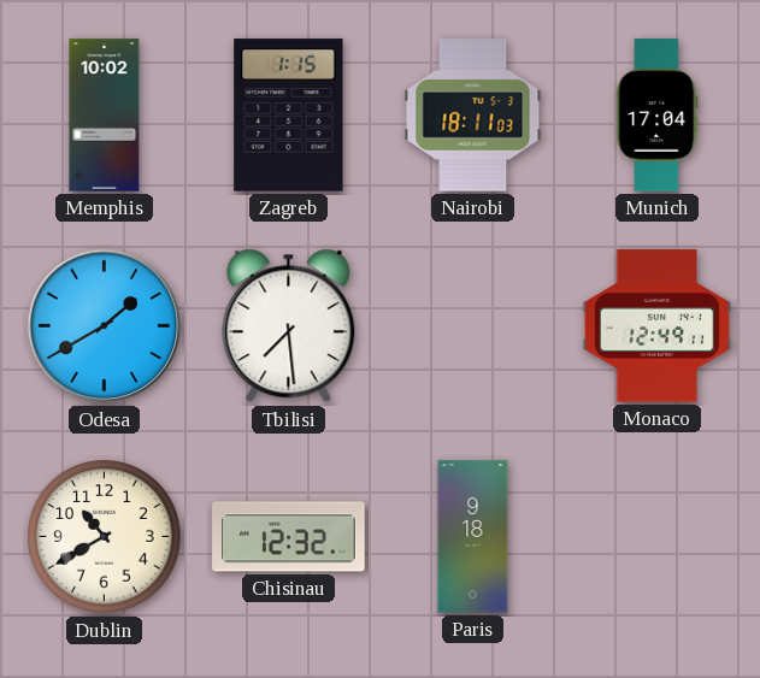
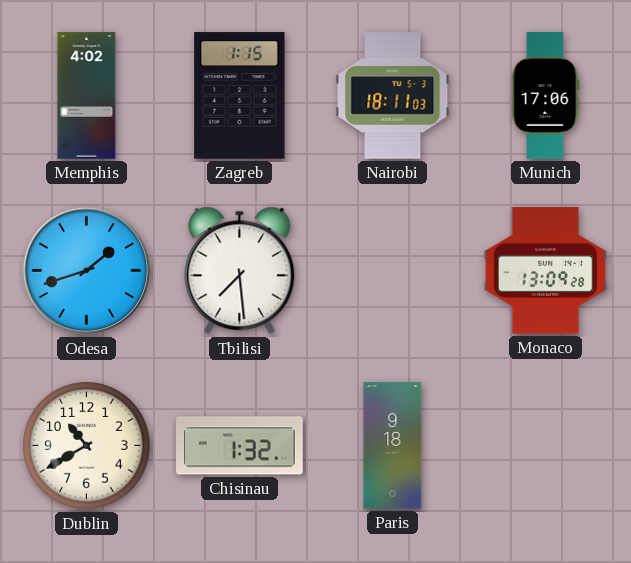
Memphis: 10:02 -> 4:02 (87, 96)
Munich: 17:04 -> 17:06 (546, 96)
Odesa: 1:40 -> 1:42 (87, 271)
Monaco: 12:49 -> 13:09 (545, 271)
Chisinau: 12:32 -> 1:32 (240, 446)
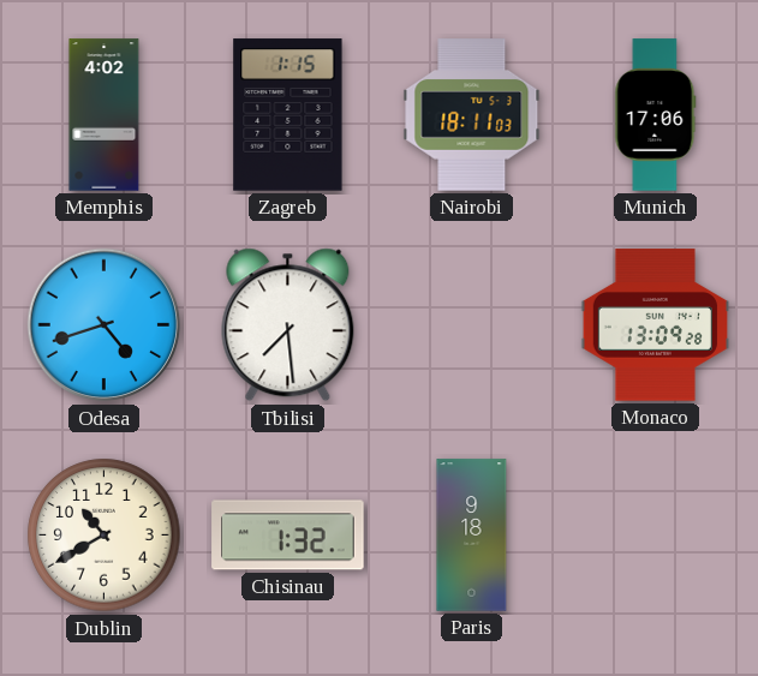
Odesa: 1:42 -> 4:42 (105, 325)
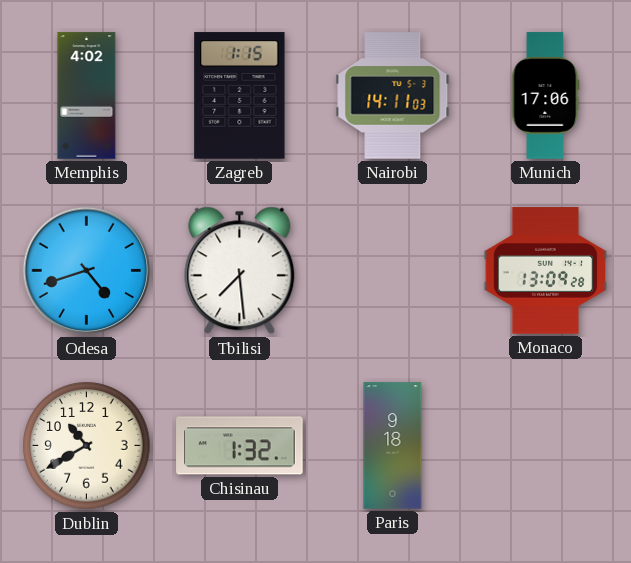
Nairobi: 18:11 -> 14:11 (393, 96)
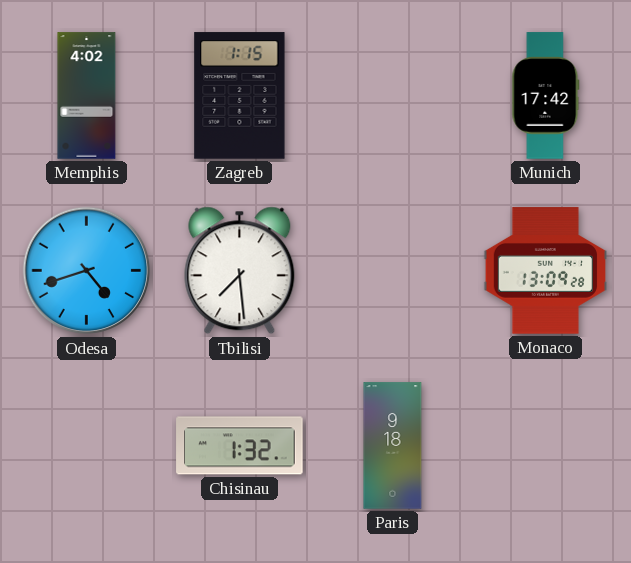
Nairobi: 14:11 -> none (393, 96)
Munich: 17:06 -> 17:42 (546, 96)
Dublin: 10:40 -> none (87, 446)
